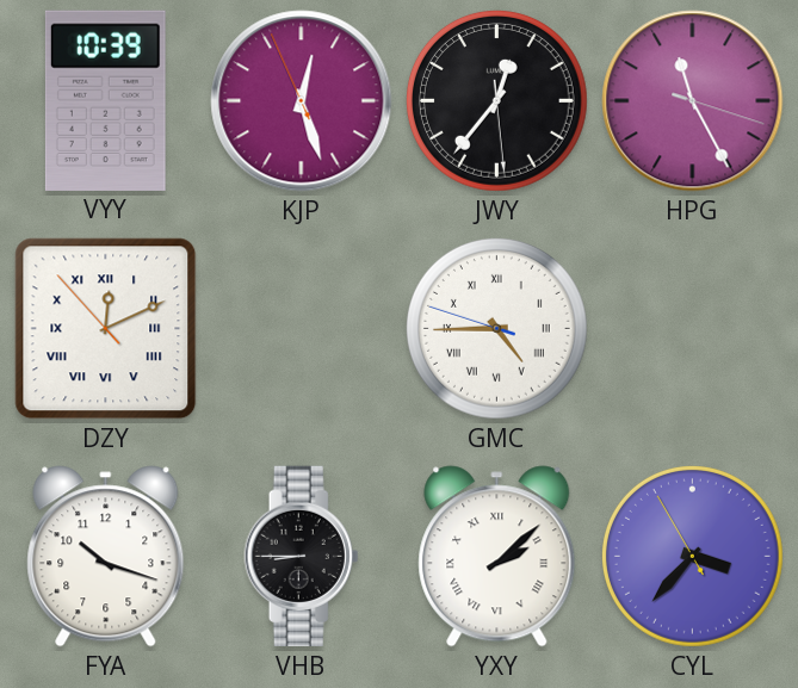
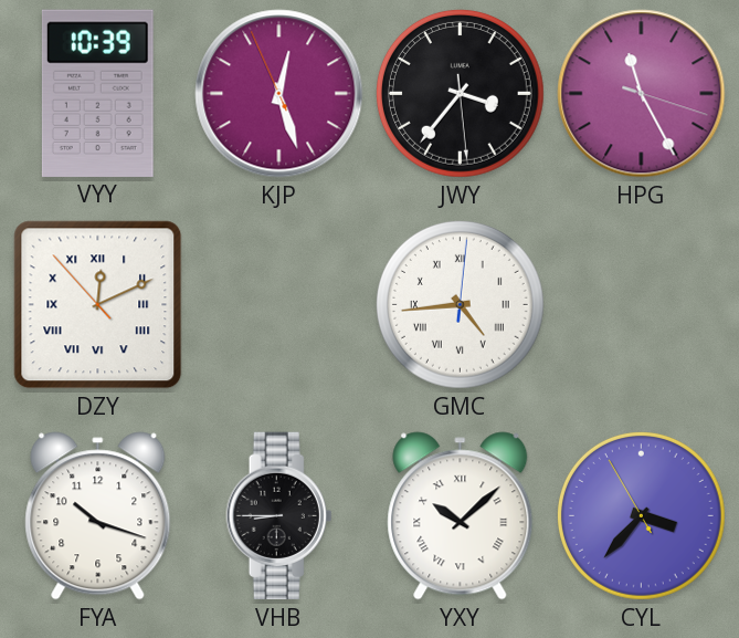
JWY: 12:36 -> 3:36 (460, 93)
GMC: 4:44:48 -> 4:44:01 (460, 304)
YXY: 2:08 -> 10:08 (461, 516)
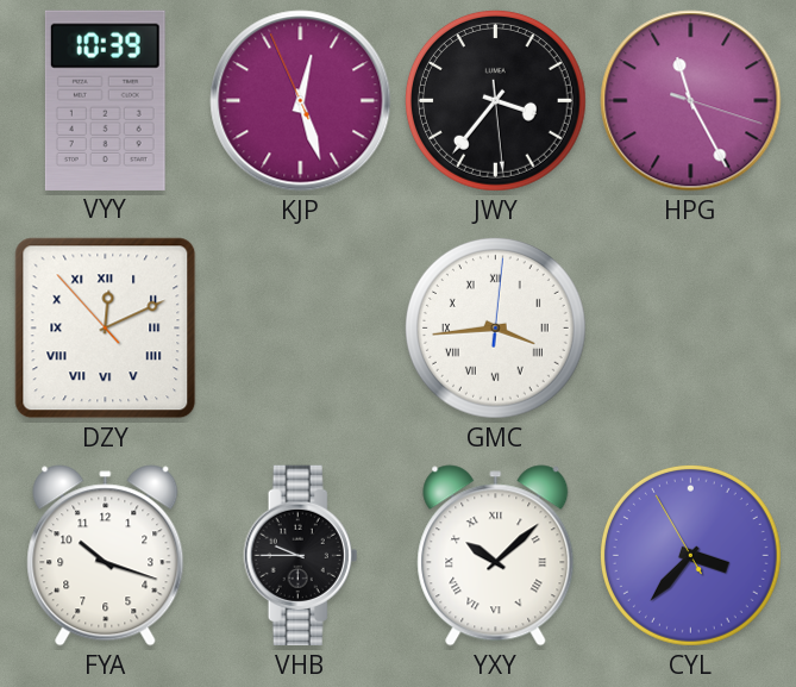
GMC: 4:44 -> 3:44 (495, 327)
VHB: 8:45 -> 9:45 (301, 556)
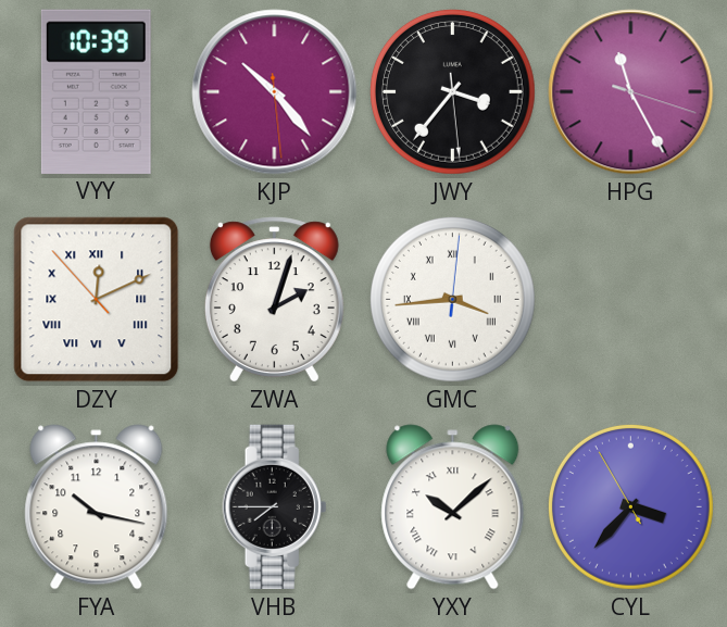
KJP: 12:26 -> 10:23 (275, 92)
ZWA: none -> 2:03 (274, 300)
FYA: 10:18 -> 10:17 (97, 507)
VHB: 9:45 -> 7:45 (275, 507)
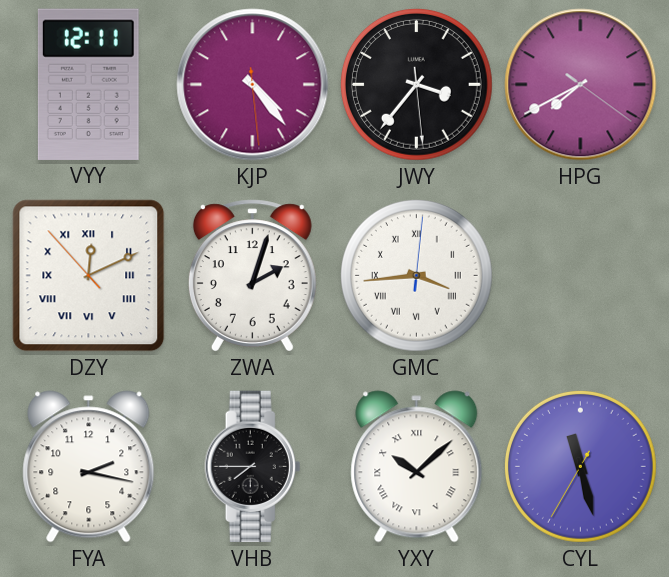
VYY: 10:39 -> 12:11 (88, 84)
KJP: 10:23 -> 4:23 (253, 85)
HPG: 11:25 -> 7:40 (581, 85)
FYA: 10:17 -> 2:17 (89, 467)
CYL: 3:36 -> 11:27 (580, 466)
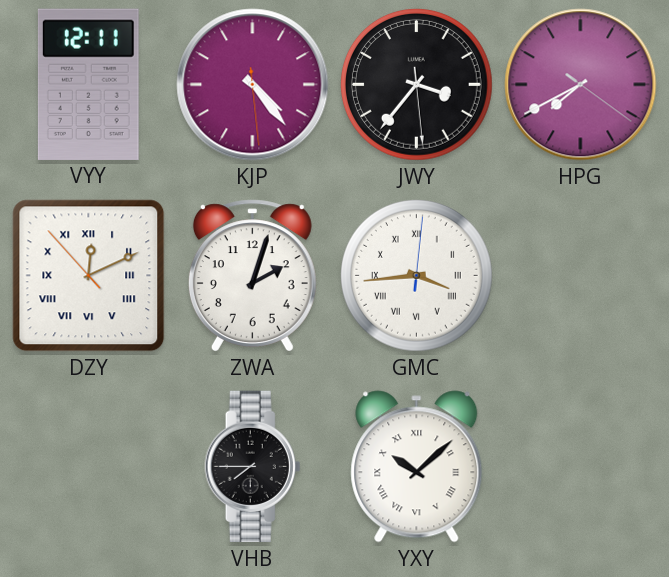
FYA: 2:17 -> none (89, 467)
CYL: 11:27 -> none (580, 466)
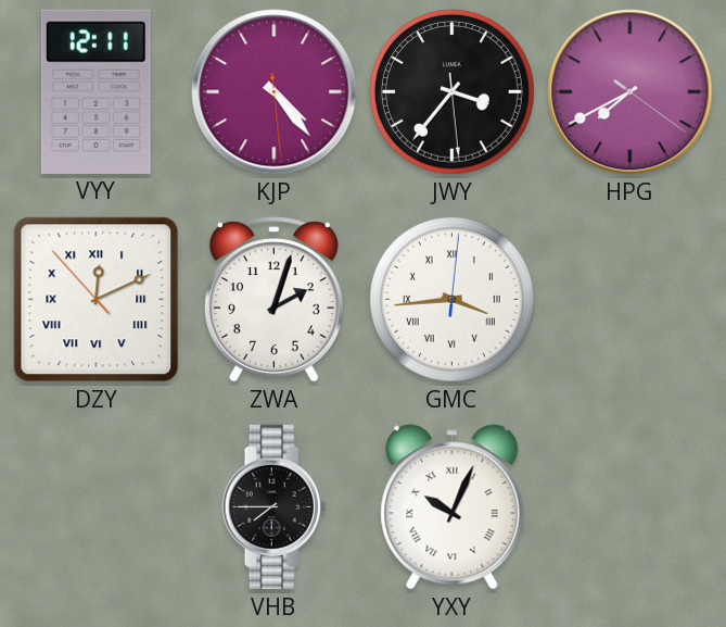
YXY: 10:08 -> 10:04 (453, 507)
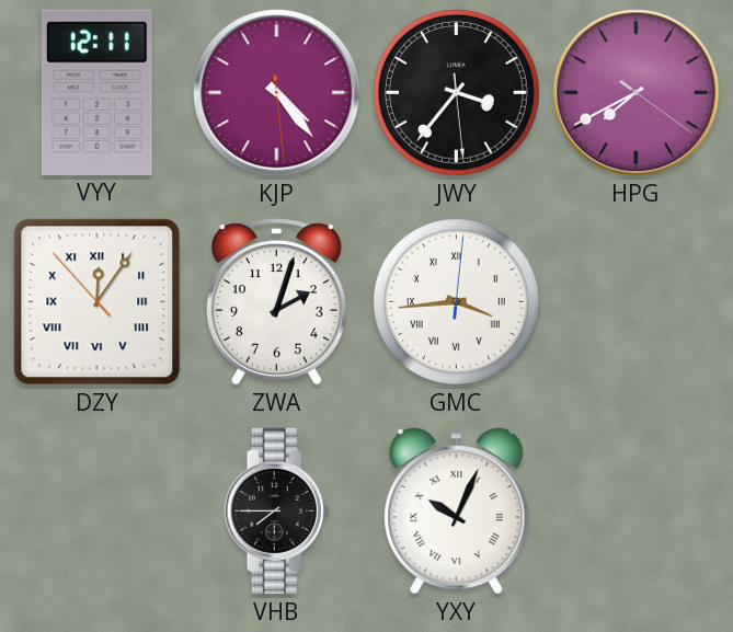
DZY: 12:10 -> 12:05 (98, 302)
